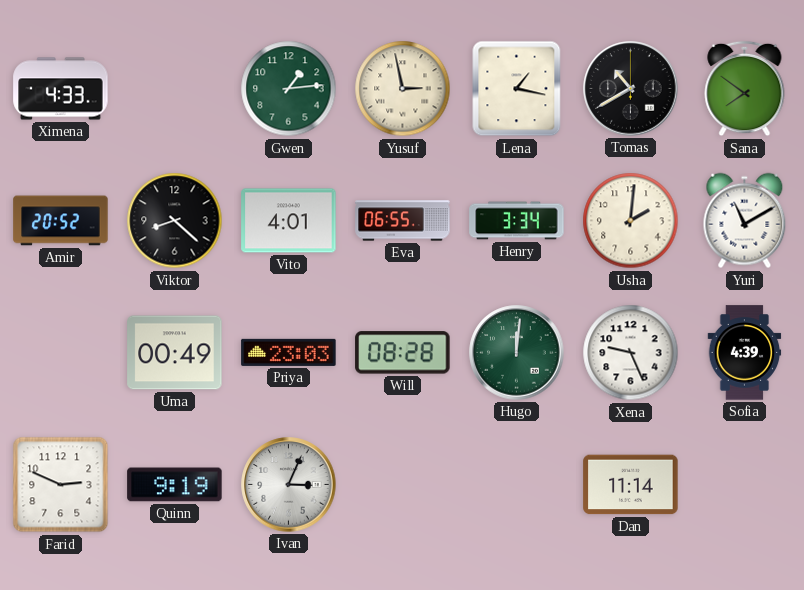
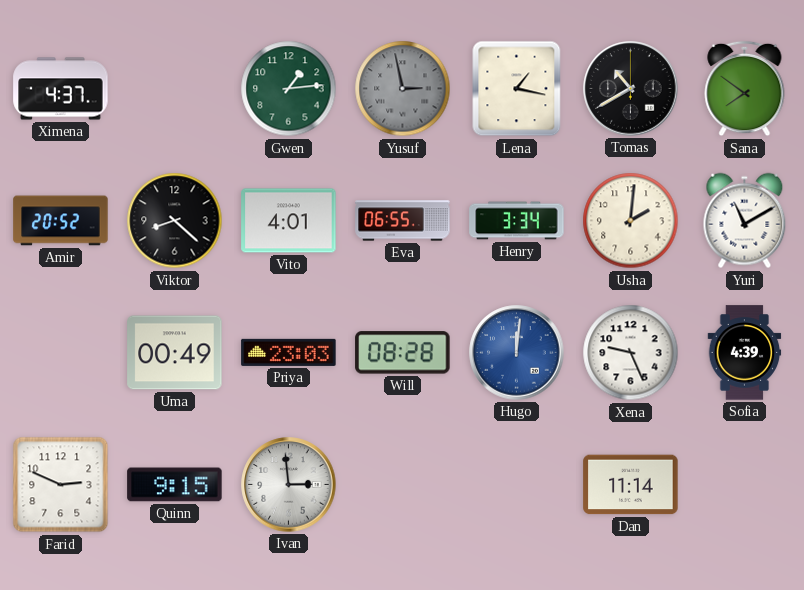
Ximena: 4:33 -> 4:37 (61, 89)
Yusuf dial: cream -> grey (403, 89)
Hugo dial: green -> blue (517, 353)
Quinn: 9:19 -> 9:15 (175, 485)
Ivan: 3:04 -> 2:59 (289, 485)
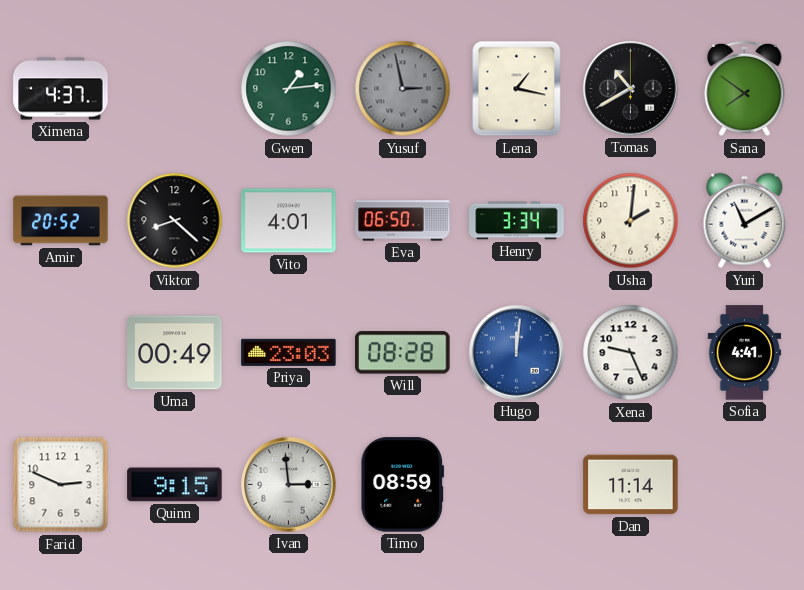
Eva: 06:55 -> 06:50 (403, 221)
Sofia: 4:39 -> 4:41 (745, 353)
Timo: none -> 08:59 (403, 485)
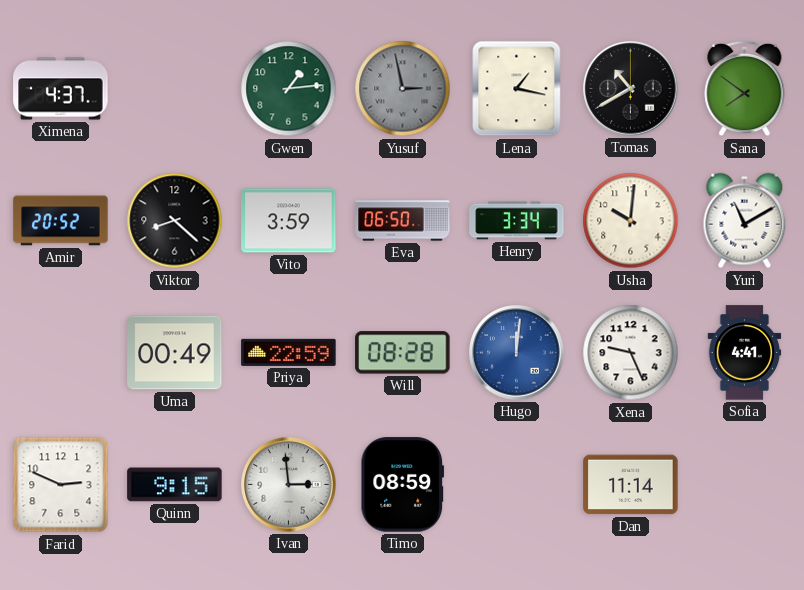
Vito: 4:01 -> 3:59 (289, 221)
Usha: 2:01 -> 10:01 (631, 221)
Priya: 23:03 -> 22:59 (289, 352)
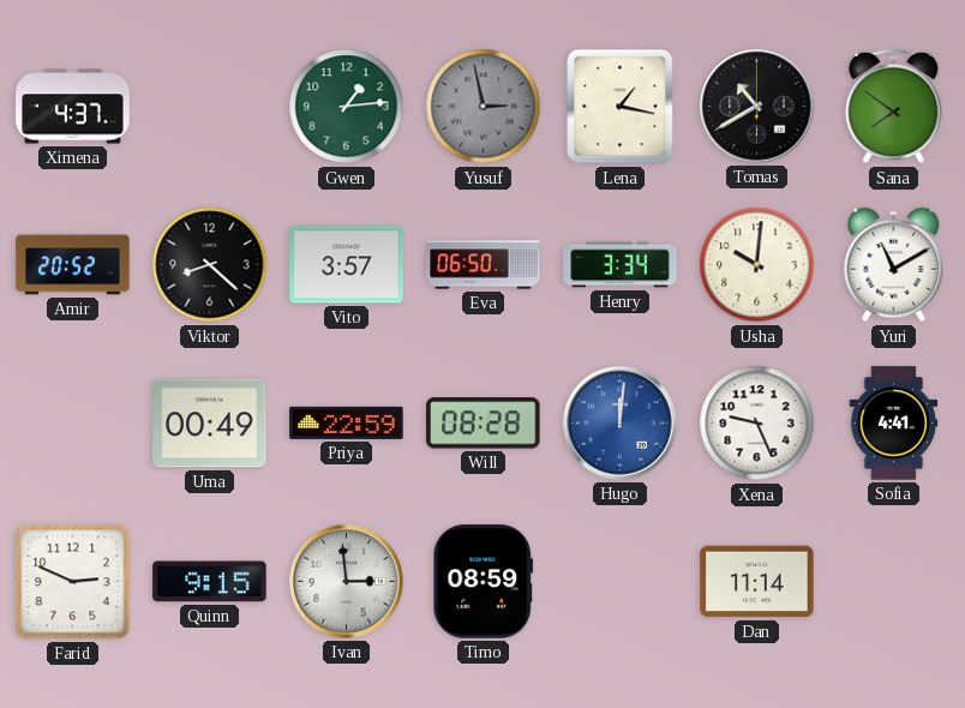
Vito: 3:59 -> 3:57 (347, 265)
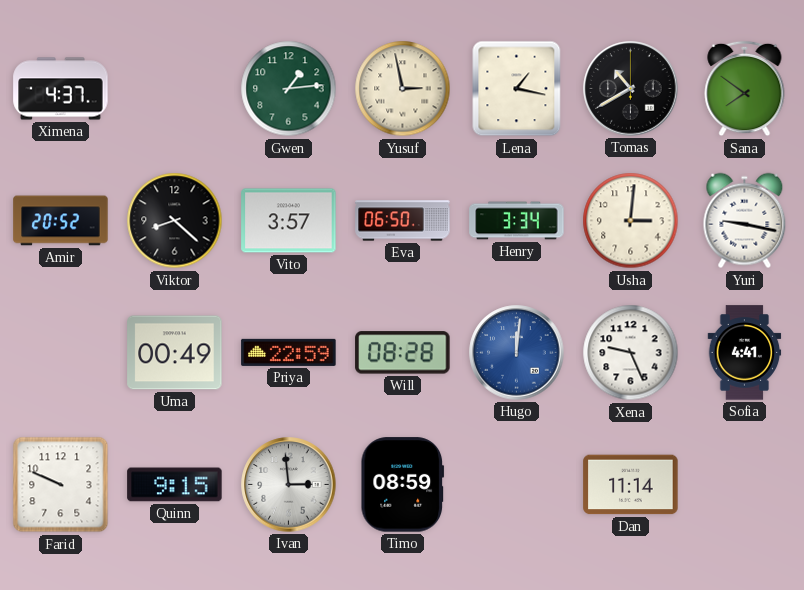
Yusuf dial: grey -> cream (403, 89)
Usha: 10:01 -> 3:01 (631, 221)
Yuri: 11:10 -> 9:17 (745, 221)
Farid: 2:49 -> 9:49 (61, 485)
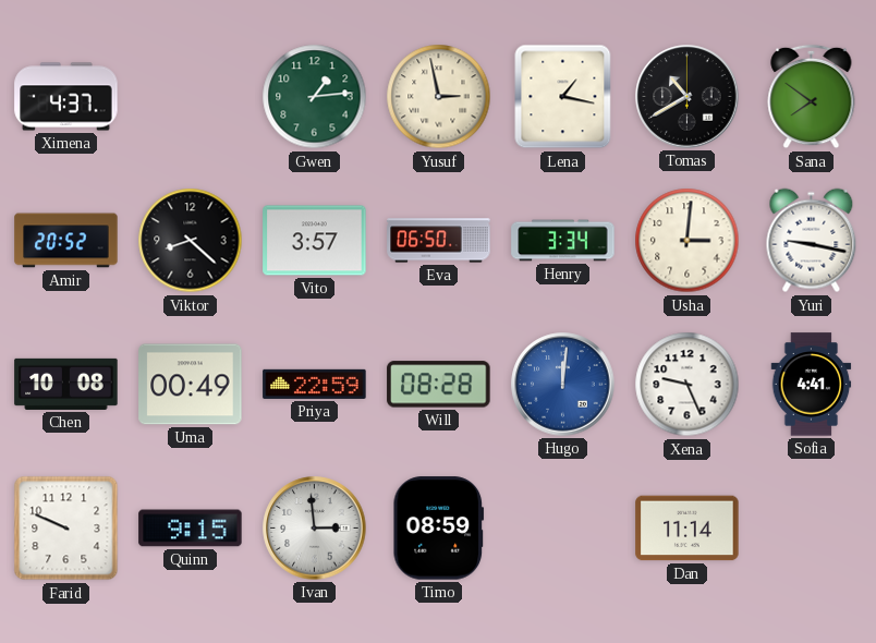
Chen: none -> 10:08 (66, 384)
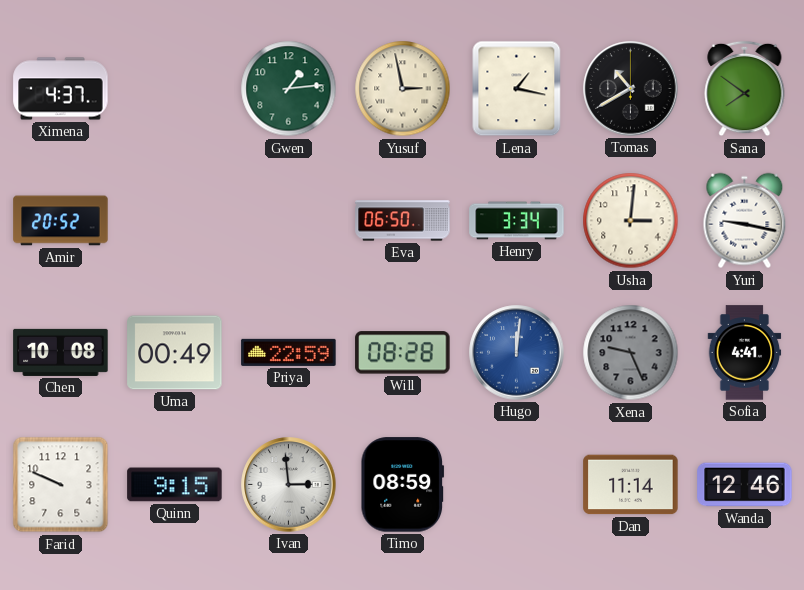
Viktor: 8:22 -> none (191, 241)
Vito: 3:57 -> none (315, 241)
Xena dial: white -> grey (631, 353)
Wanda: none -> 12:46 (745, 485)
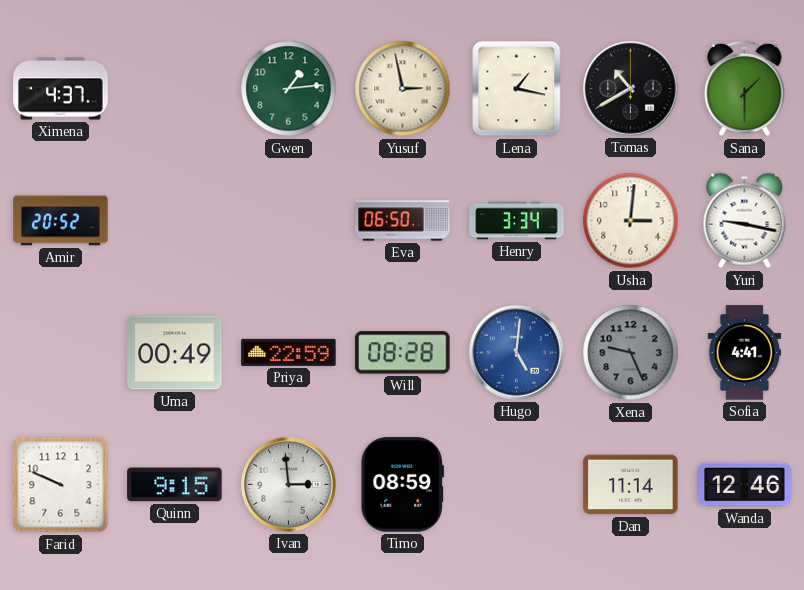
Sana: 7:51 -> 1:30 (745, 89)
Chen: 10:08 -> none (61, 352)
Hugo: 12:01 -> 5:01 (517, 353)
